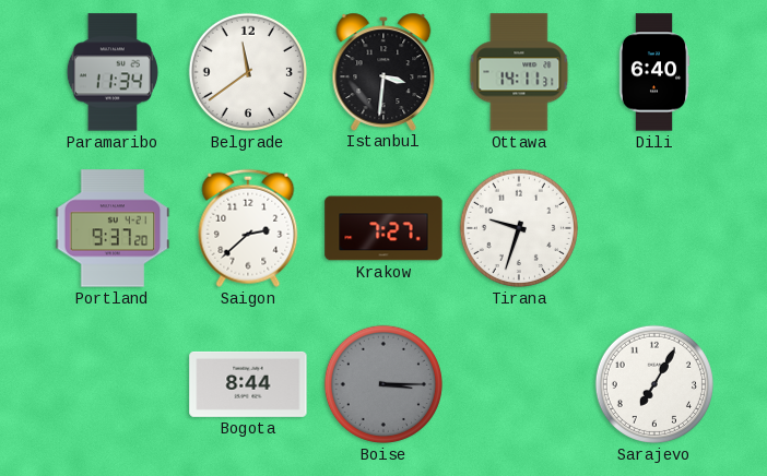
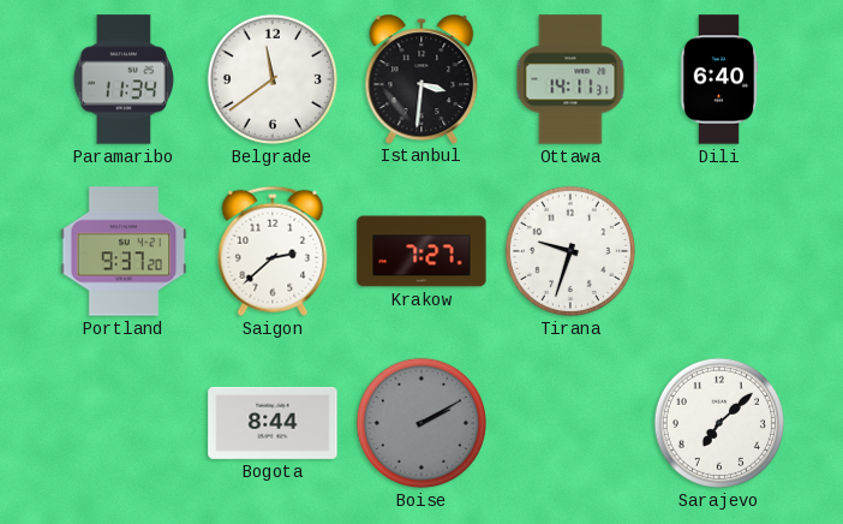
Boise: 3:15 -> 2:10 (421, 423)
Sarajevo: 7:05 -> 7:08 (719, 423)
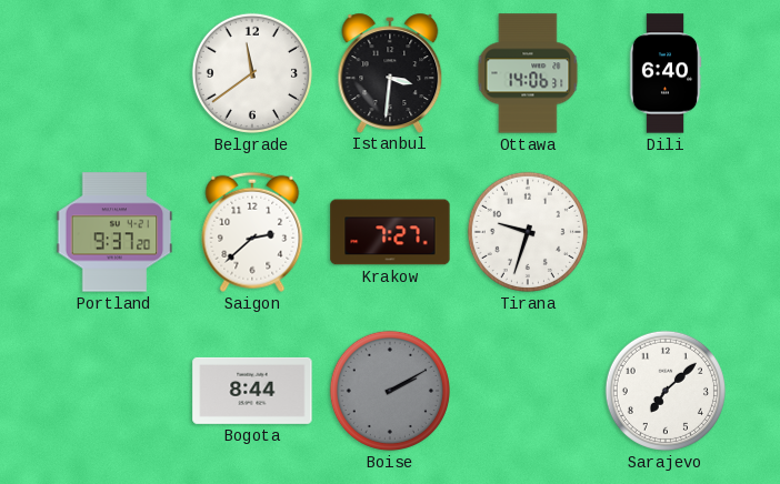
Paramaribo: 11:34 -> none (122, 79)
Ottawa: 14:11 -> 14:06 (528, 73)
